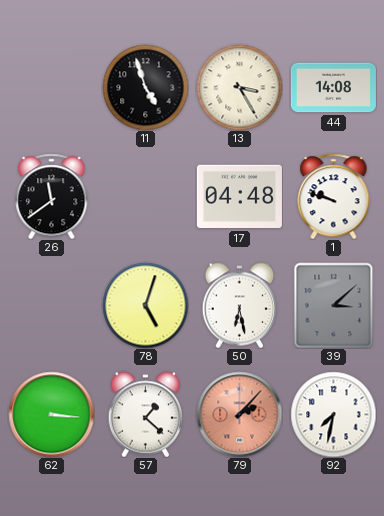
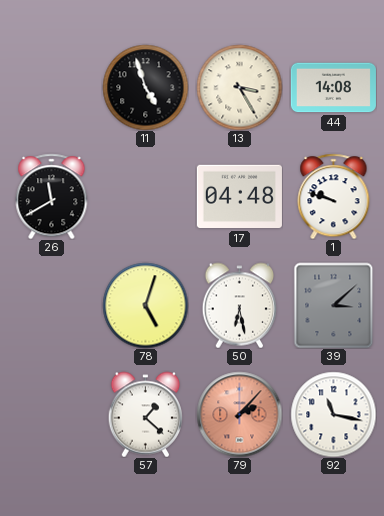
26: 11:39 -> 11:40 (52, 196)
62: 3:16 -> none (51, 414)
92: 7:32 -> 11:17 (333, 414)
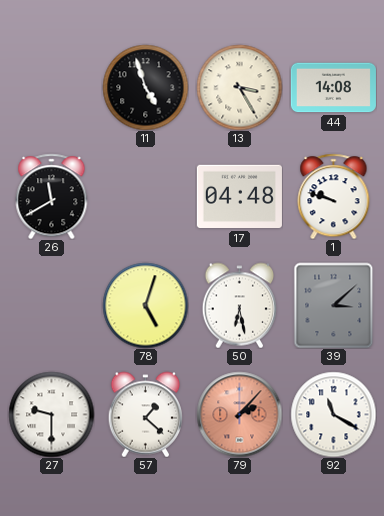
27: none -> 9:30 (51, 414)
92: 11:17 -> 11:20 (333, 414)
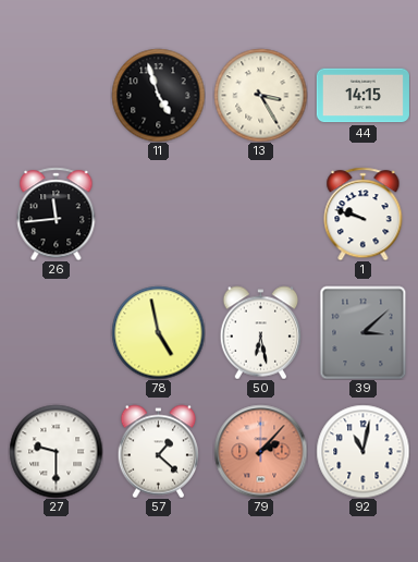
44: 14:08 -> 14:15 (362, 96)
26: 11:40 -> 11:44 (57, 213)
17: 04:48 -> none (239, 197)
78: 5:03 -> 4:58 (158, 332)
92: 11:20 -> 11:02 (362, 451)
